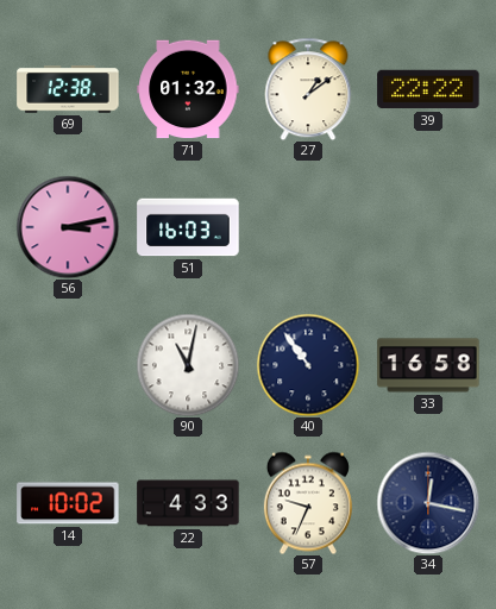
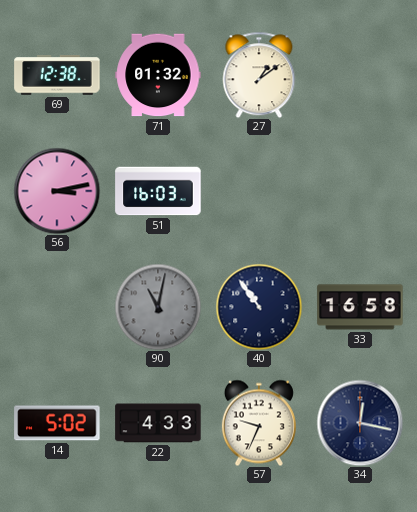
39: 22:22 -> none (428, 89)
90 dial: white -> grey (158, 307)
14: 10:02 -> 5:02 (57, 423)
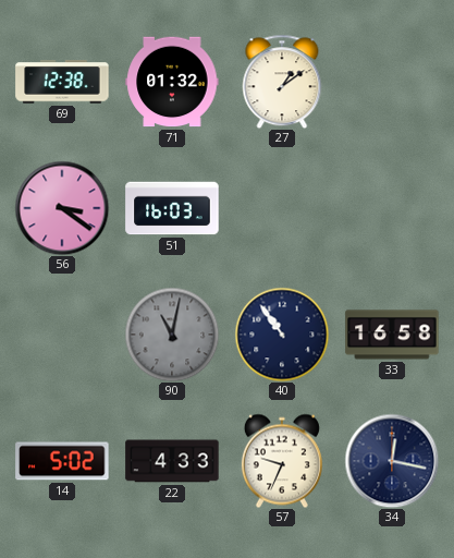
56: 3:13 -> 3:21 (62, 208)
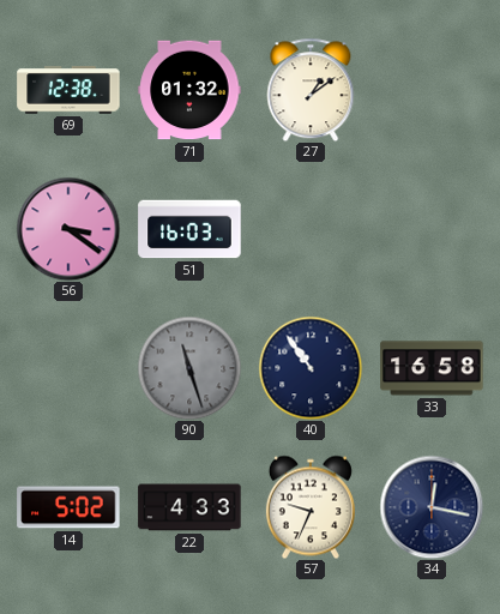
90: 11:02 -> 11:27 (189, 368)
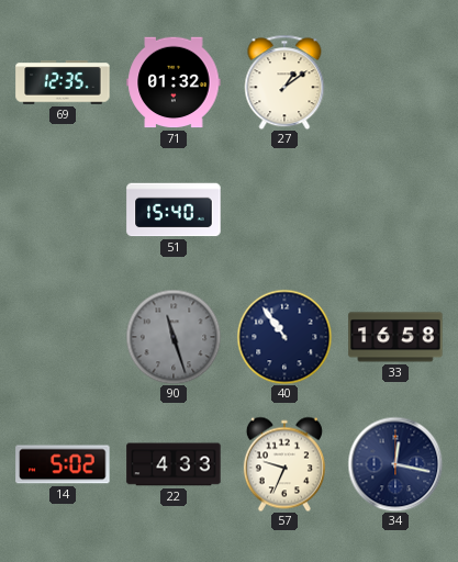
69: 12:38 -> 12:35 (63, 82)
56: 3:21 -> none (68, 229)
51: 16:03 -> 15:40 (174, 210)
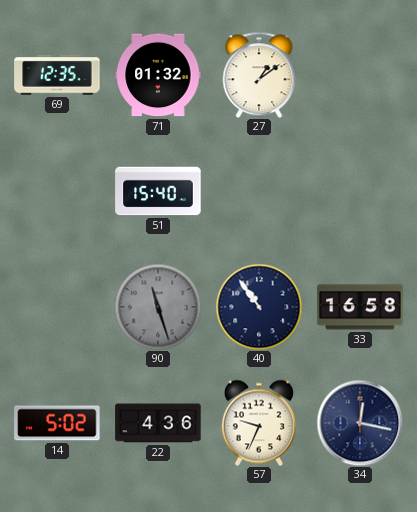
22: 4:33 -> 4:36 (158, 423)
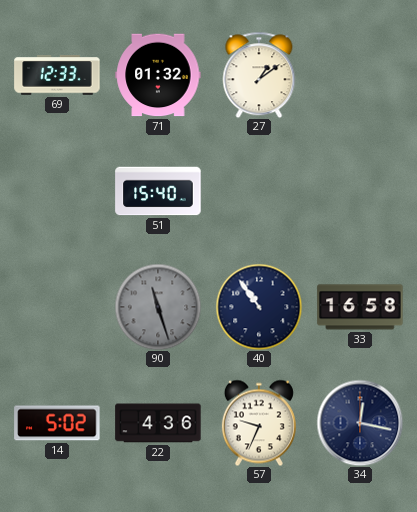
69: 12:35 -> 12:33 (57, 75)
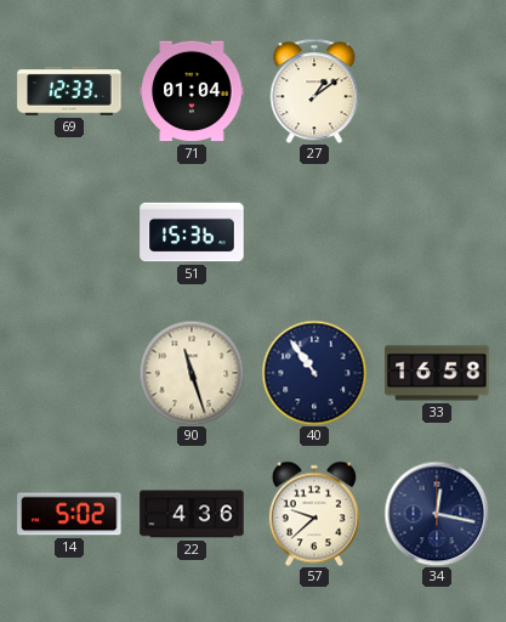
71: 01:32 -> 01:04 (192, 91)
51: 15:40 -> 15:36 (192, 232)
90 dial: grey -> cream (192, 373)
57: 9:34 -> 9:38 (314, 514)
